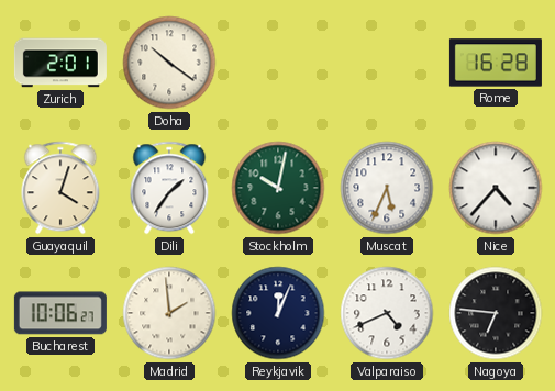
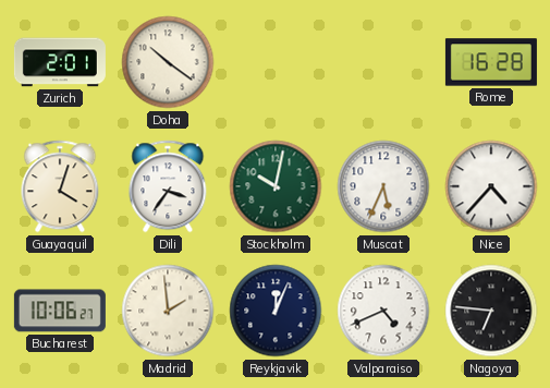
Dili: 1:36 -> 3:36 (168, 186)
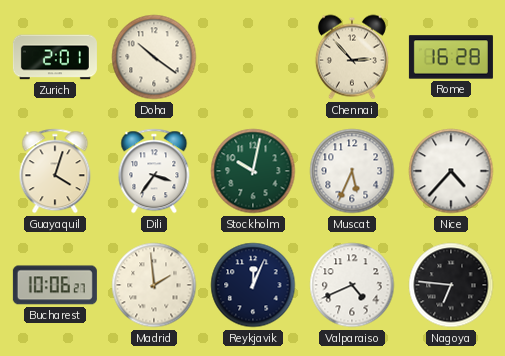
Chennai: none -> 2:53 (352, 57)
